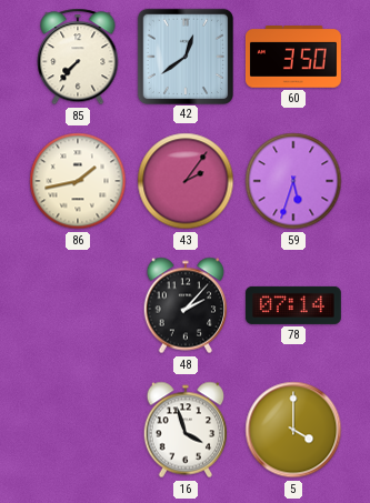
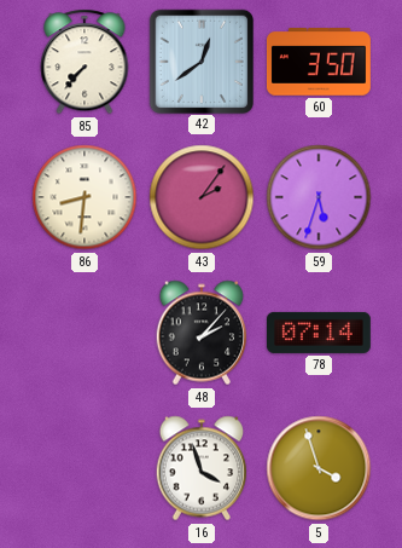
86: 1:43 -> 8:31 (85, 197)
5: 4:00 -> 3:57 (319, 468)
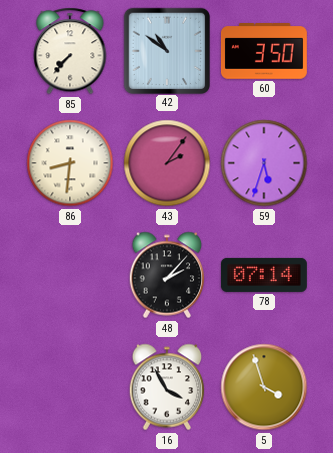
42: 12:39 -> 10:51 (166, 50)
16: 3:57 -> 3:55 (167, 387)
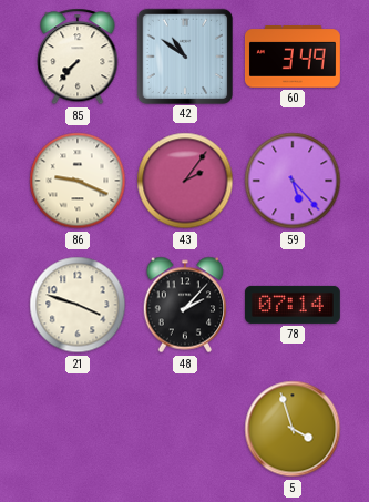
60: 3:50 -> 3:49 (293, 58)
86: 8:31 -> 9:19 (78, 181)
59: 5:33 -> 5:23 (293, 181)
21: none -> 3:48 (78, 305)
16: 3:55 -> none (167, 387)
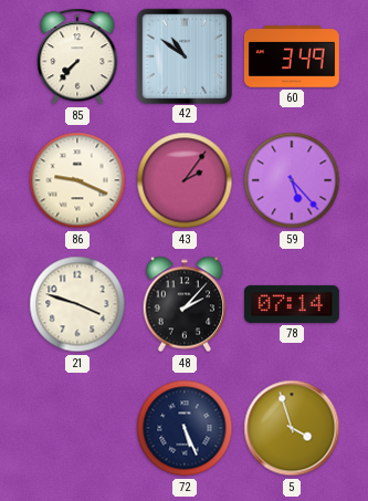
72: none -> 5:26 (185, 428)
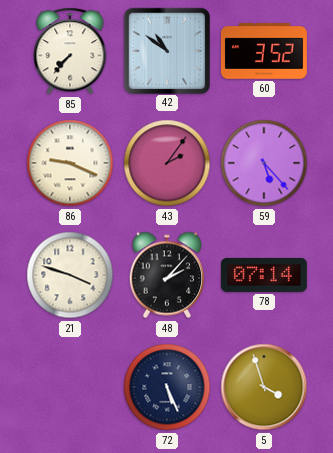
60: 3:49 -> 3:52 (264, 52)
